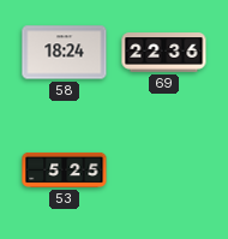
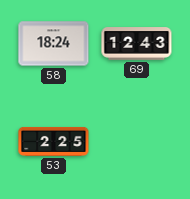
69: 22:36 -> 12:43 (137, 44)
53: 5:25 -> 2:25 (54, 141)
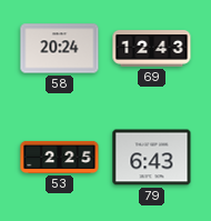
58: 18:24 -> 20:24 (60, 49)
79: none -> 6:43 (152, 158)
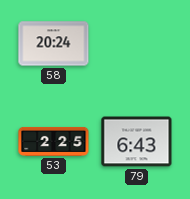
69: 12:43 -> none (152, 49)
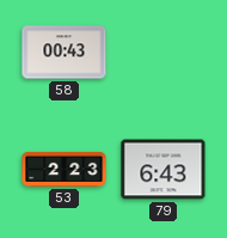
58: 20:24 -> 00:43 (65, 53)
53: 2:25 -> 2:23 (65, 169)
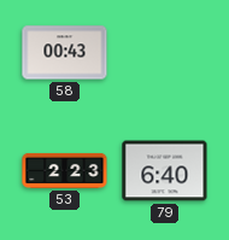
79: 6:43 -> 6:40 (165, 171)
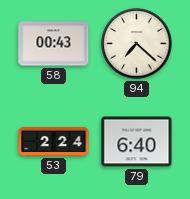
94: none -> 7:22 (137, 44)
53: 2:23 -> 2:24 (54, 141)
